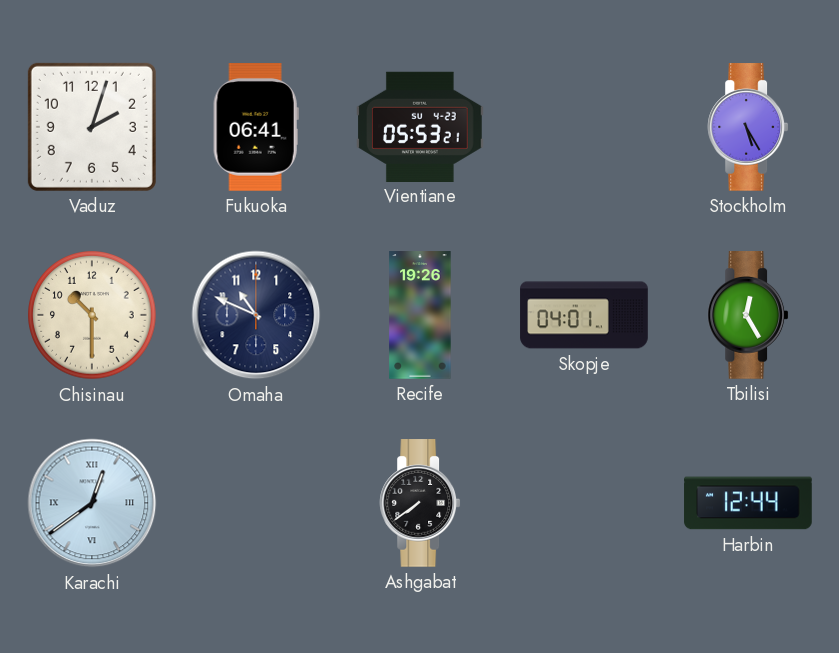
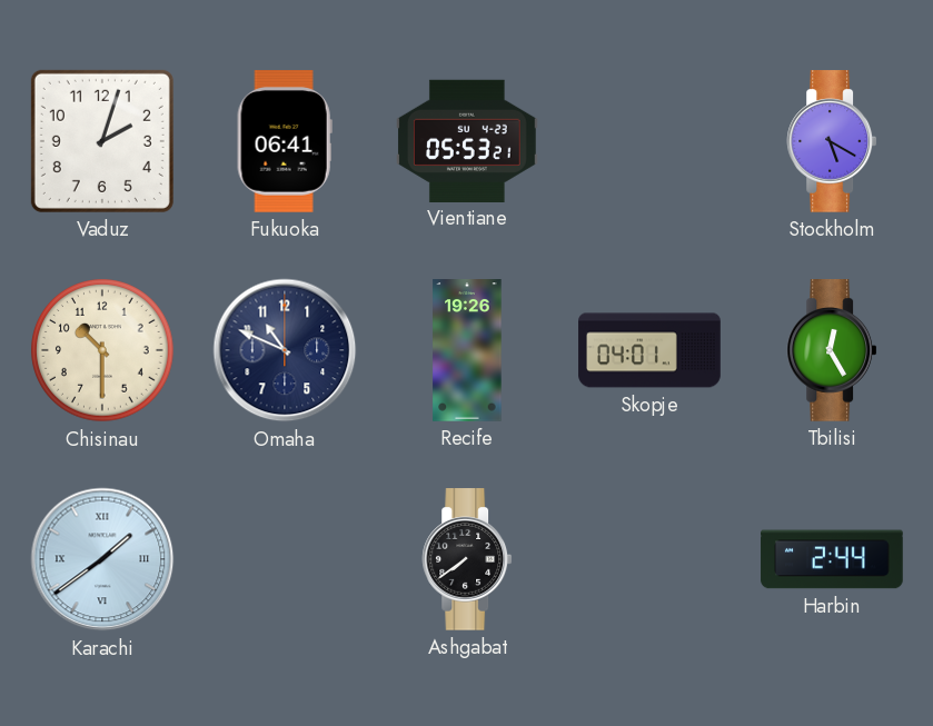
Stockholm: 5:25 -> 5:20 (832, 141)
Karachi: 12:39 -> 1:39 (102, 559)
Harbin: 12:44 -> 2:44 (832, 559)
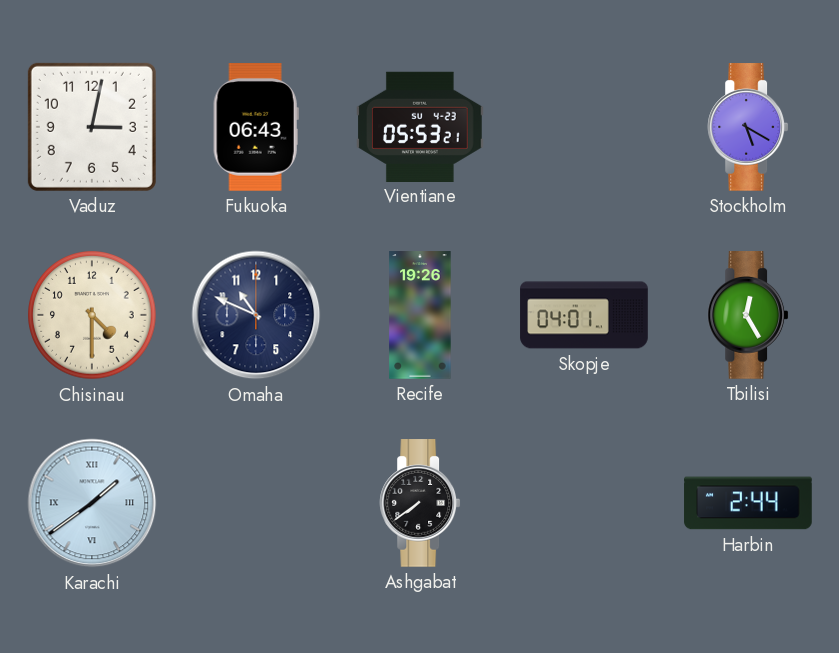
Vaduz: 2:03 -> 3:02 (92, 127)
Fukuoka: 06:41 -> 06:43 (256, 128)
Chisinau: 10:30 -> 4:30 (92, 315)
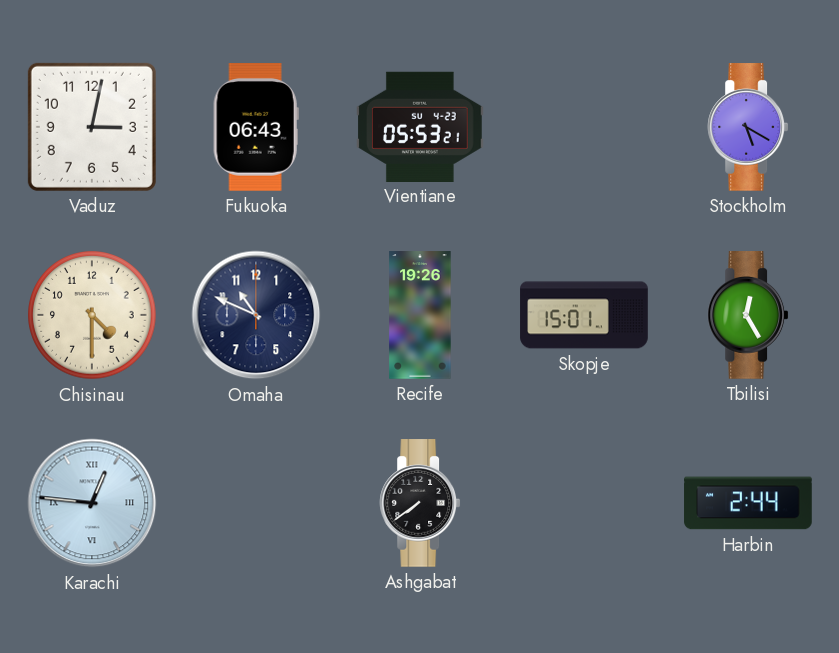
Skopje: 04:01 -> 15:01 (584, 315)
Karachi: 1:39 -> 12:46 (92, 503)
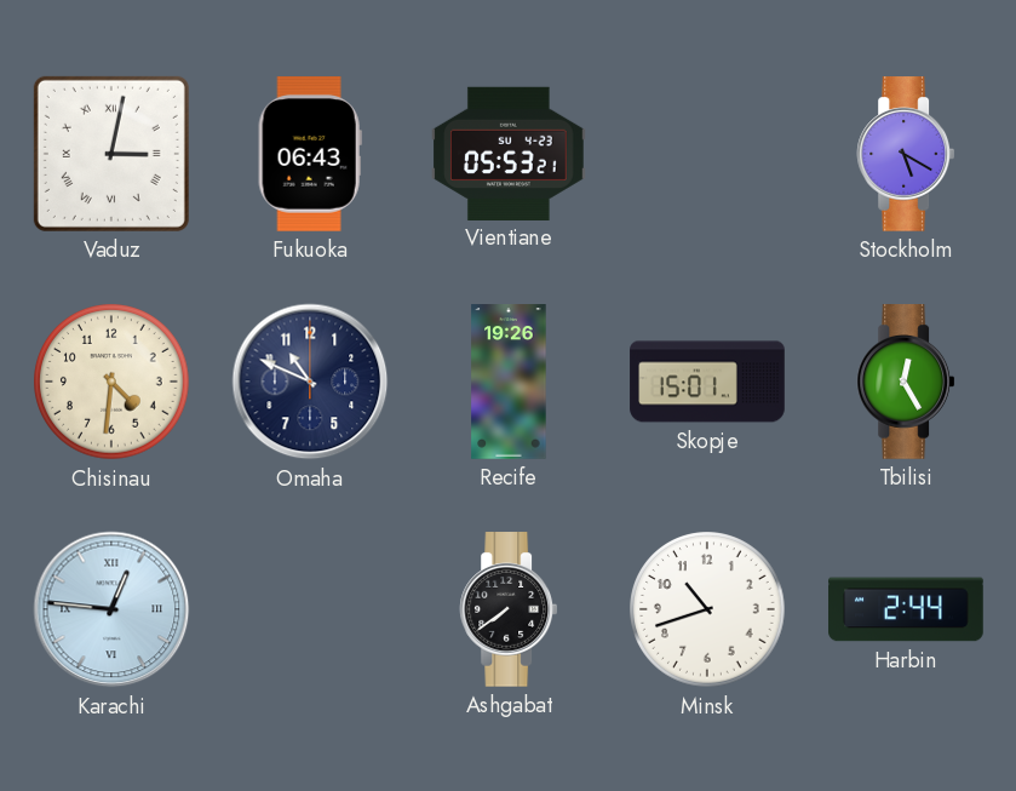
Vaduz numerals: Arabic -> Roman (111, 154)
Chisinau: 4:30 -> 4:31 (111, 382)
Minsk: none -> 10:42 (707, 609)
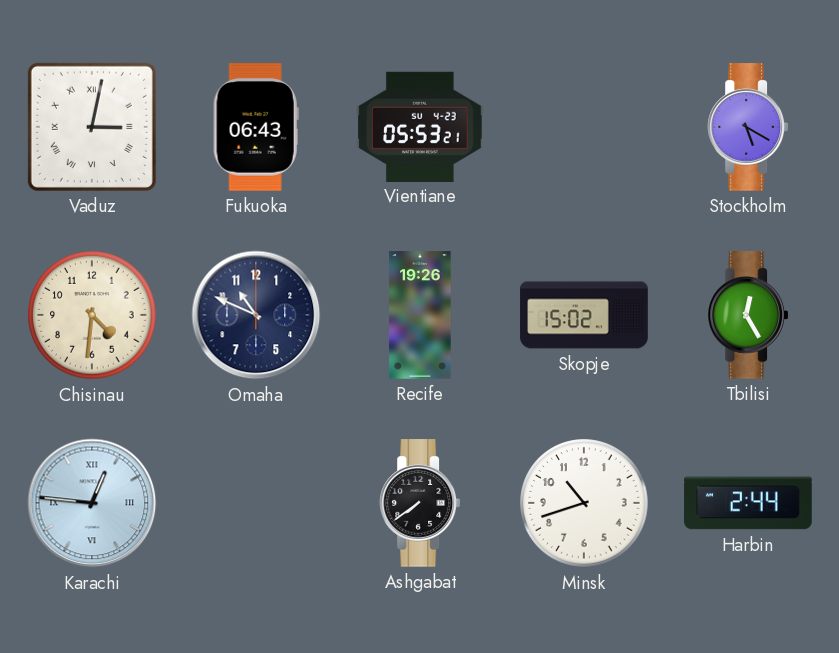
Skopje: 15:01 -> 15:02 (584, 315)
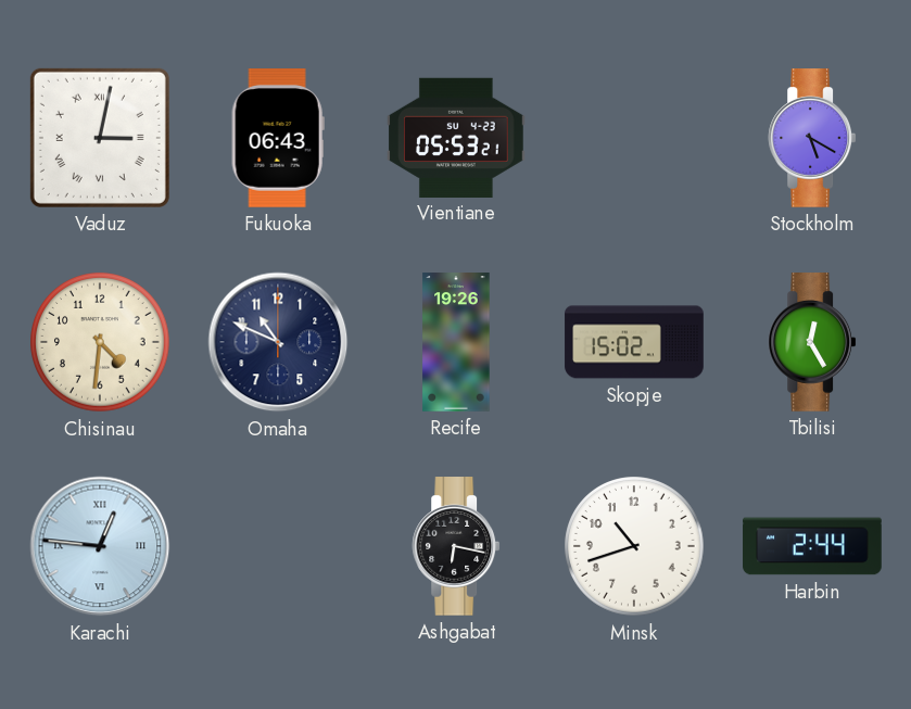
Ashgabat: 7:39 -> 6:17 (456, 546)
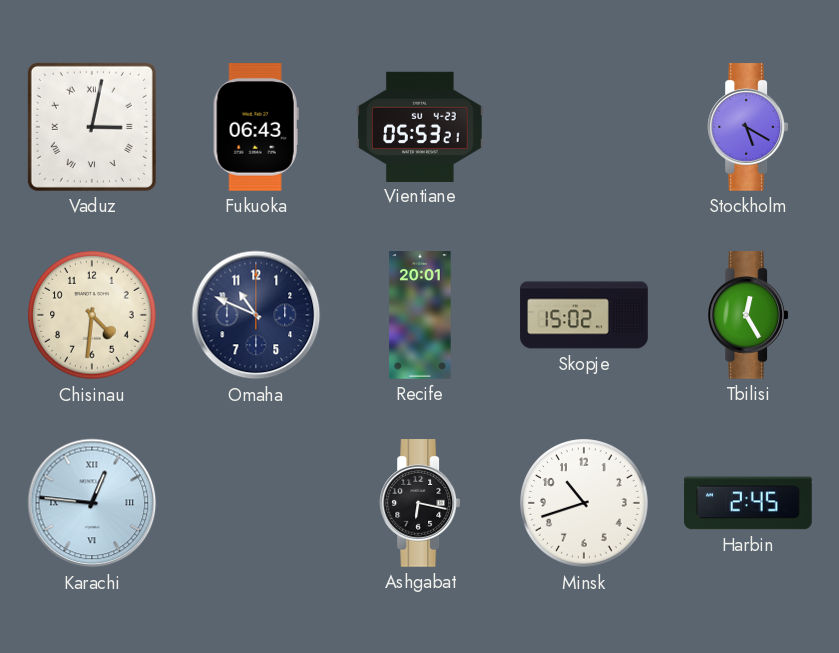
Recife: 19:26 -> 20:01 (420, 315)
Harbin: 2:44 -> 2:45 (748, 503)
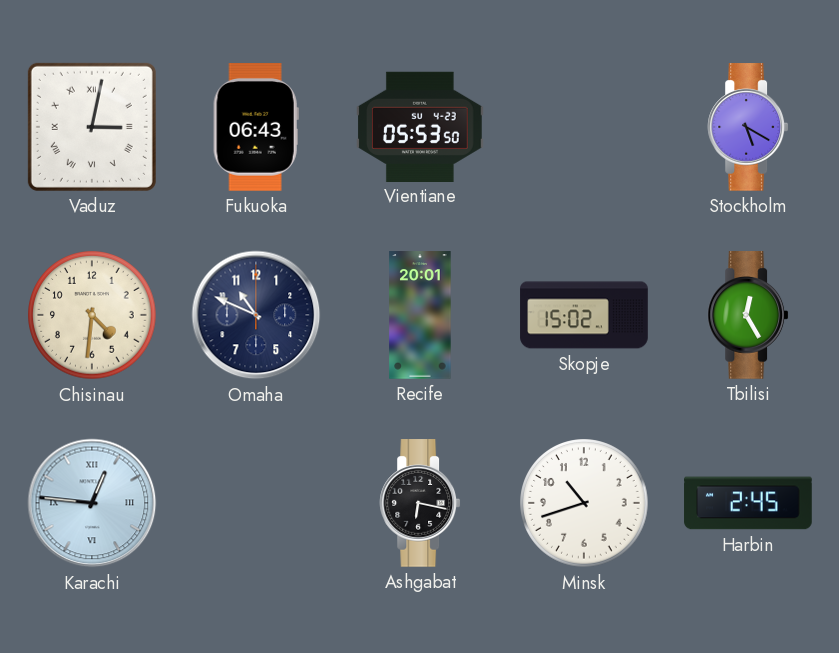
Vientiane: 05:53:21 -> 05:53:50 (420, 126)
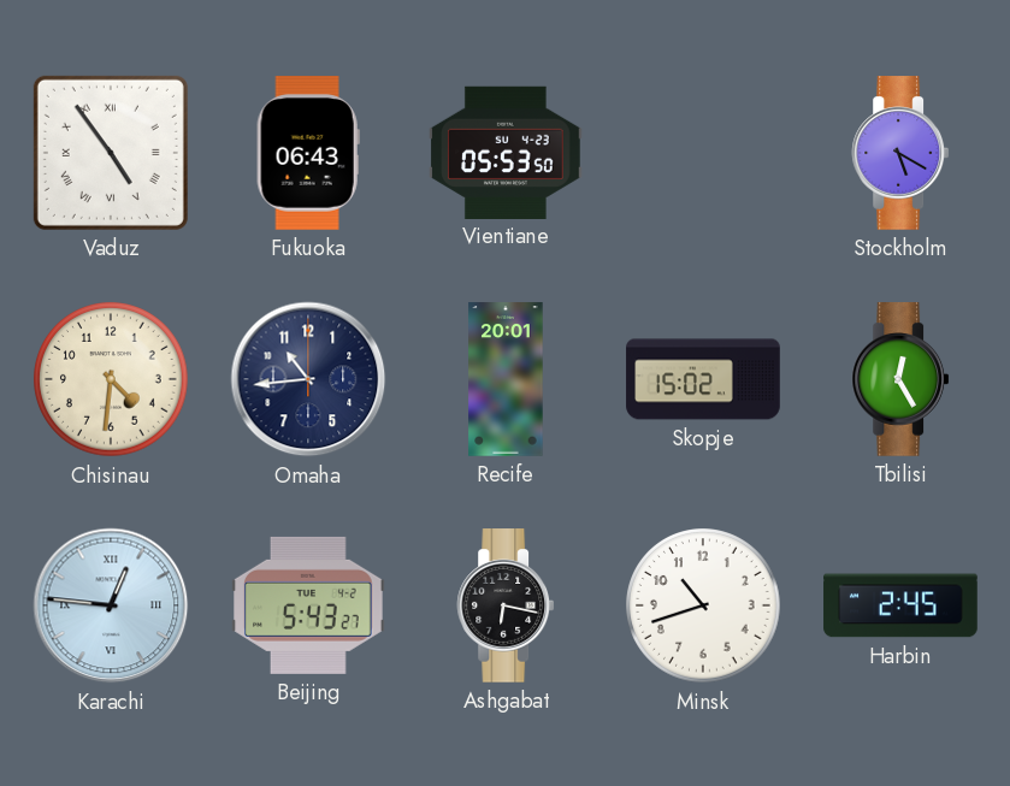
Vaduz: 3:02 -> 4:54 (111, 153)
Omaha: 10:49 -> 10:44 (308, 379)
Beijing: none -> 5:43 (309, 605)
